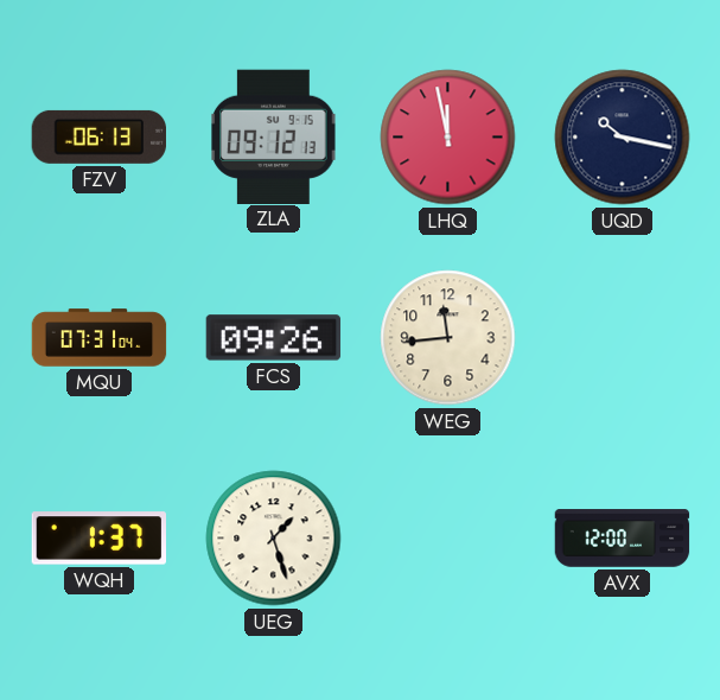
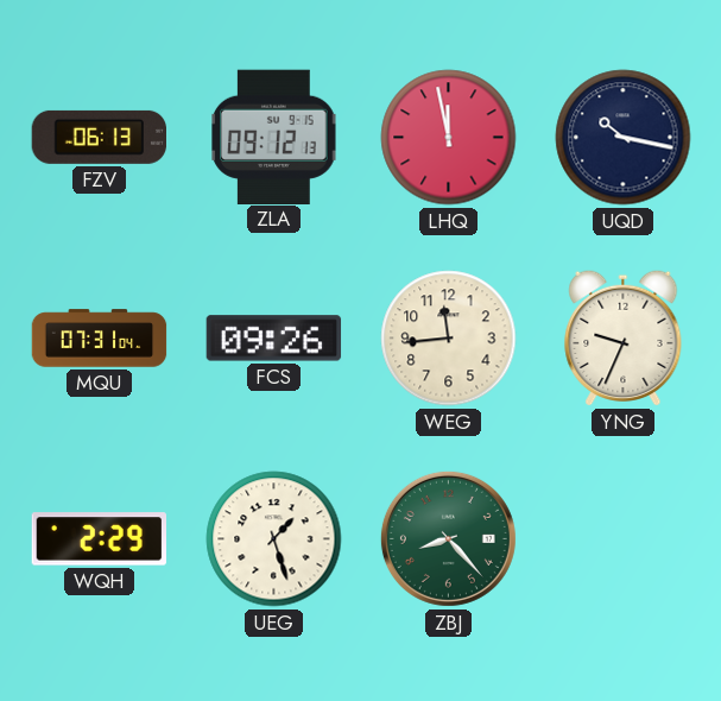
YNG: none -> 9:34 (624, 337)
WQH: 1:37 -> 2:29 (99, 539)
ZBJ: none -> 8:23 (448, 538)
AVX: 12:00 -> none (623, 539)
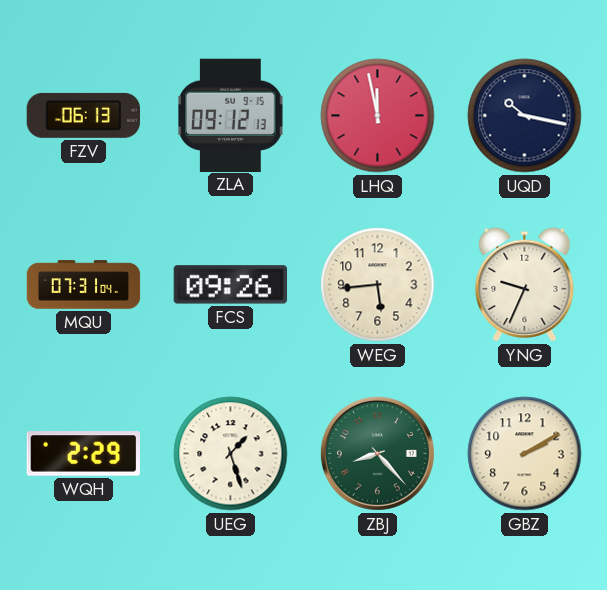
WEG: 11:44 -> 5:44 (378, 285)
GBZ: none -> 2:10 (525, 454)
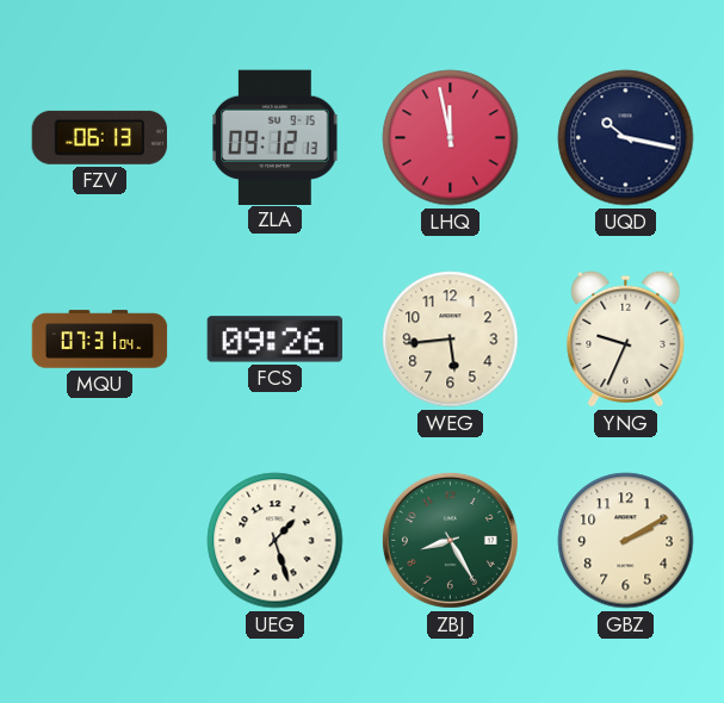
WQH: 2:29 -> none (83, 454)
ZBJ: 8:23 -> 8:25 (450, 540)
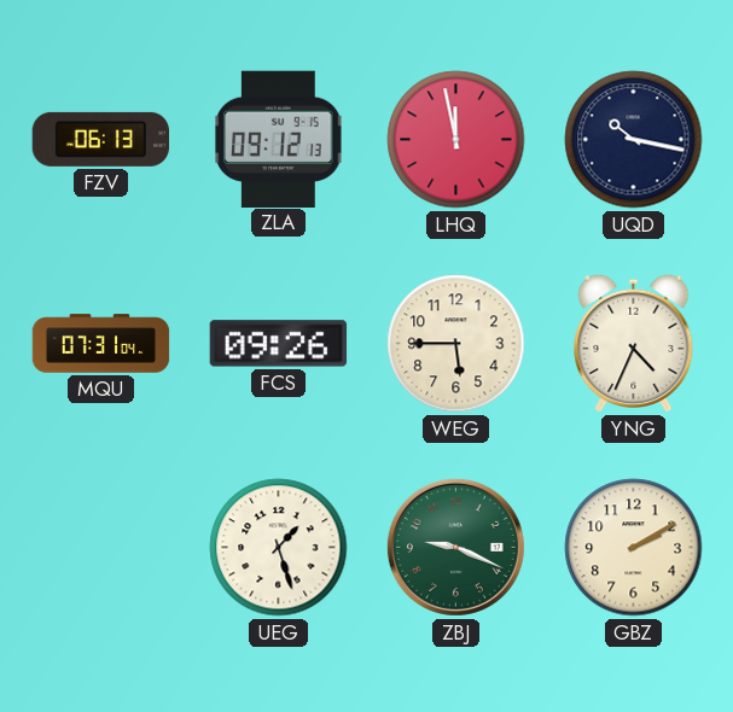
WEG: 5:44 -> 5:45 (456, 344)
YNG: 9:34 -> 4:34 (634, 343)
ZBJ: 8:25 -> 9:19 (455, 547)
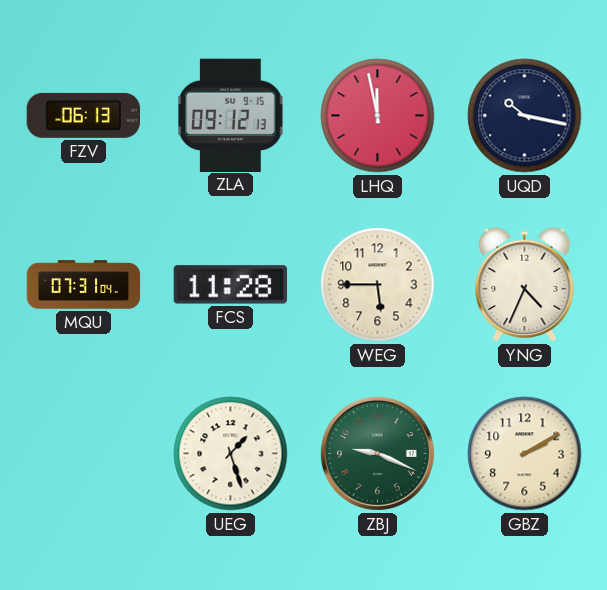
FCS: 09:26 -> 11:28 (231, 285)
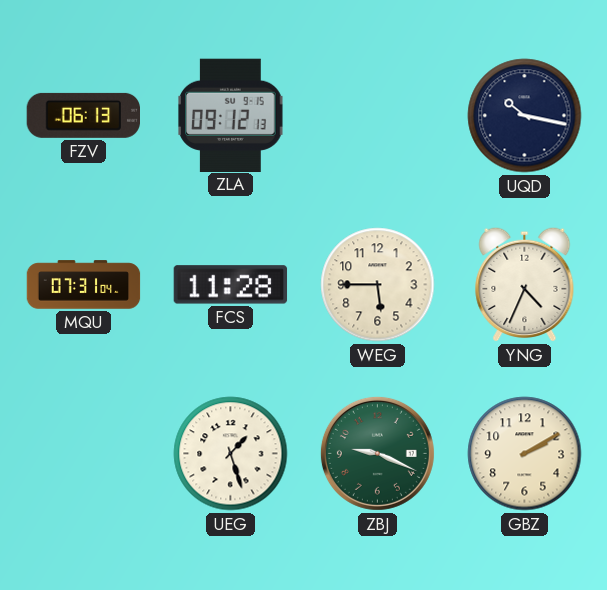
LHQ: 11:58 -> none (378, 116)
